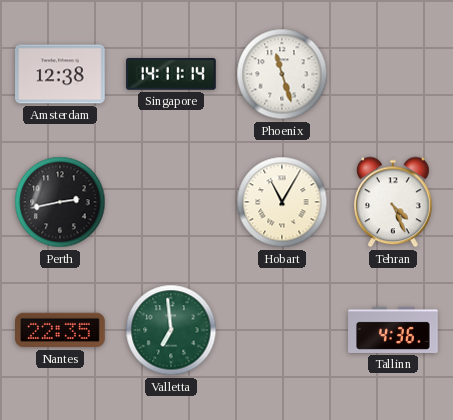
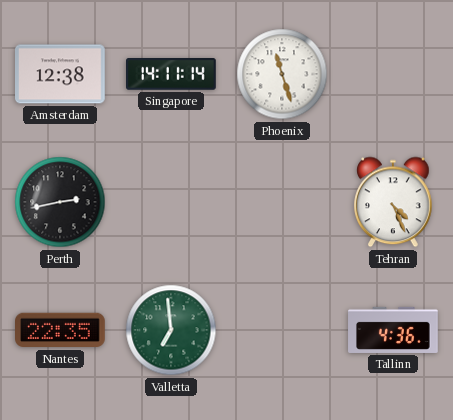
Hobart: 11:05 -> none (282, 202)
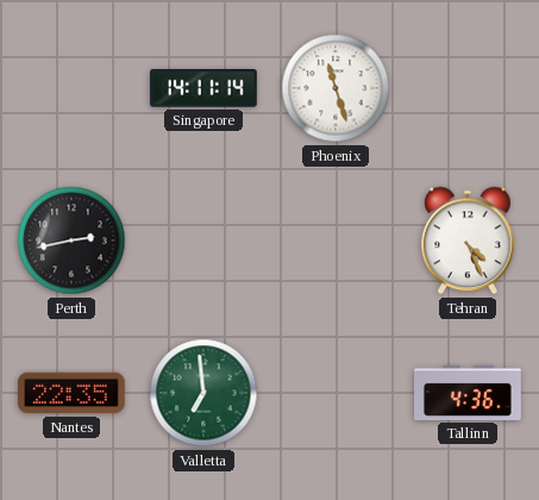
Amsterdam: 12:38 -> none (61, 74)
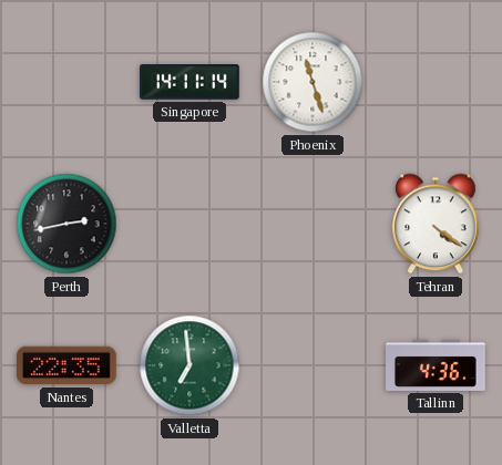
Tehran: 4:26 -> 4:21 (436, 224)
